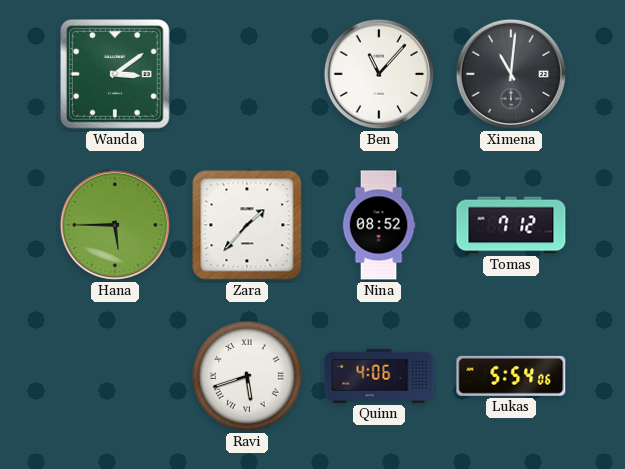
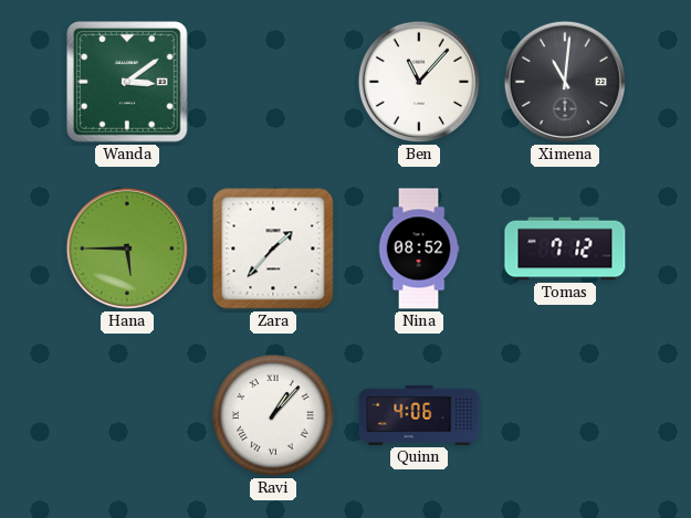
Ravi: 5:42 -> 1:07 (274, 416)
Lukas: 5:54 -> none (511, 376)
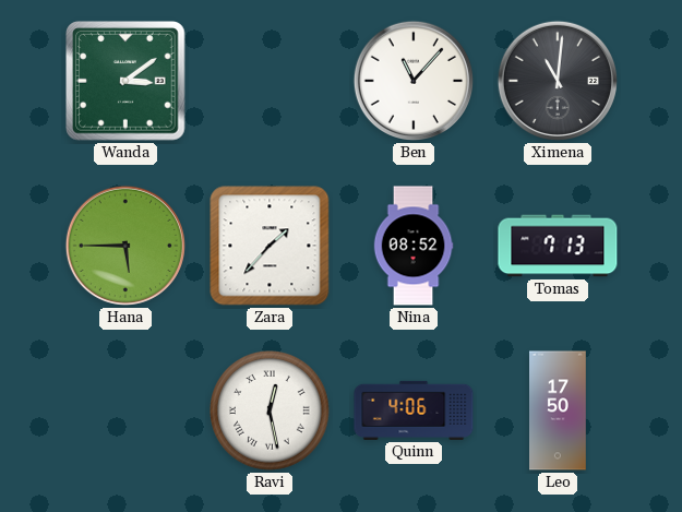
Tomas: 7:12 -> 7:13 (558, 246)
Ravi: 1:07 -> 12:28 (271, 412)
Leo: none -> 17:50 (559, 410)
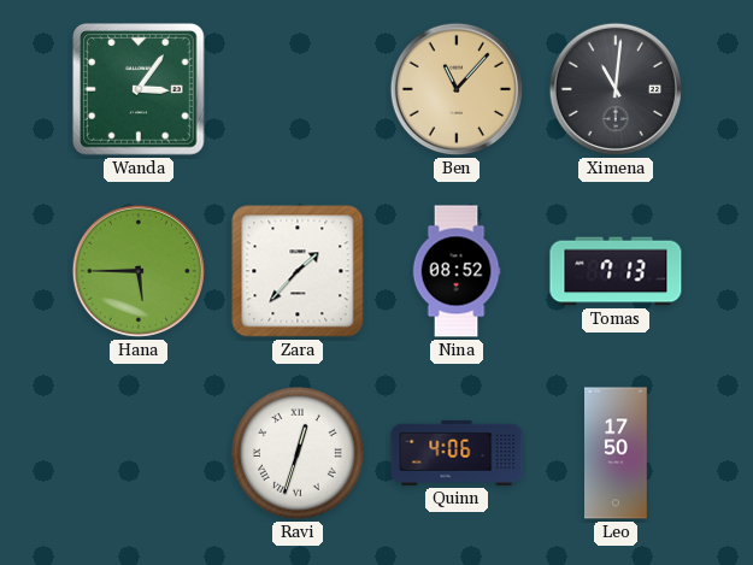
Wanda: 3:09 -> 3:06 (140, 90)
Ben dial: white -> champagne (457, 89)
Ravi: 12:28 -> 12:33 (299, 454)
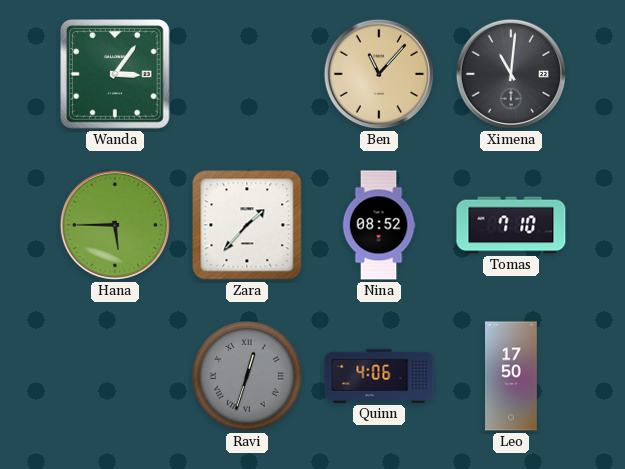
Tomas: 7:13 -> 7:10 (511, 225)
Ravi dial: white -> grey (248, 377)
